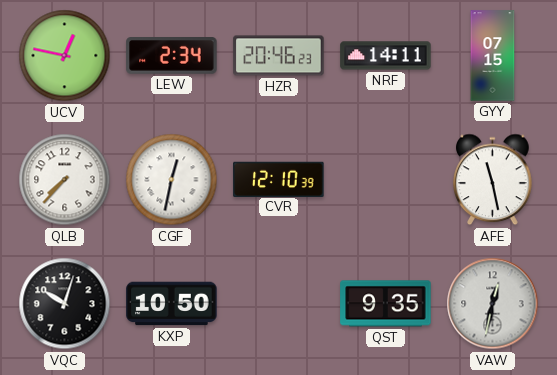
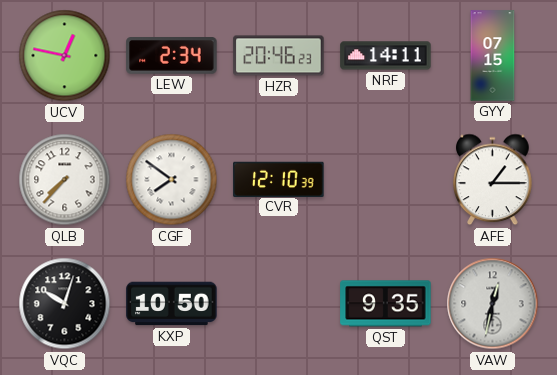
CGF: 12:32 -> 7:51 (172, 180)
AFE: 11:28 -> 1:15 (493, 180)
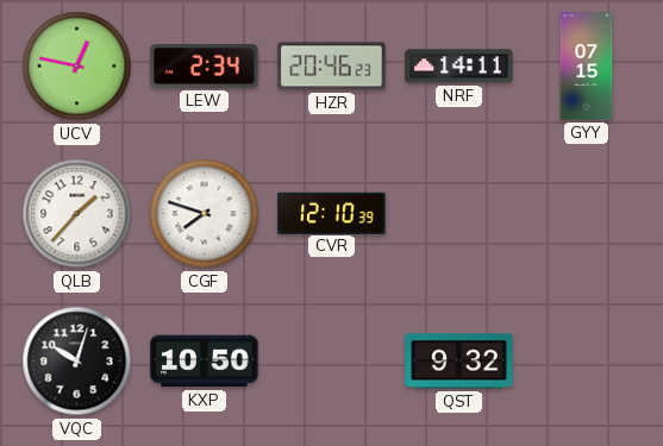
QLB: 7:37 -> 1:37 (77, 214)
CGF: 7:51 -> 7:48 (205, 214)
AFE: 1:15 -> none (493, 180)
QST: 9:35 -> 9:32 (459, 362)
VAW: 12:32 -> none (493, 304)
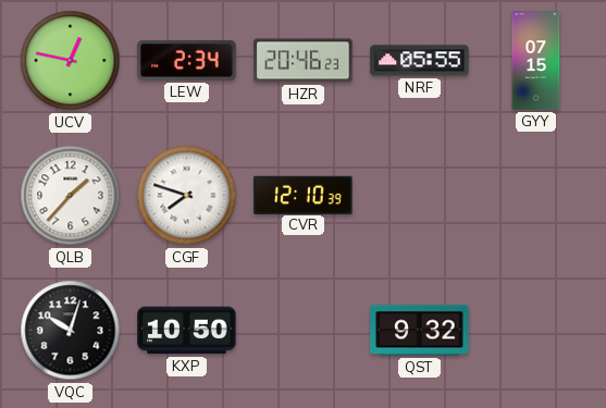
NRF: 14:11 -> 05:55 (420, 61)
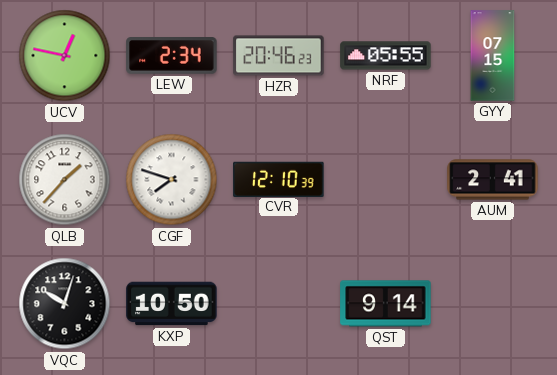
AUM: none -> 2:41 (493, 180)
QST: 9:32 -> 9:14 (386, 304)
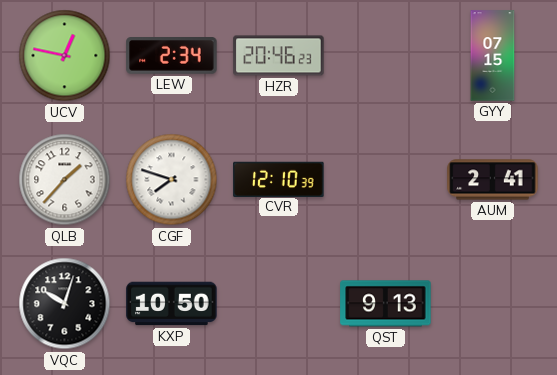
NRF: 05:55 -> none (386, 56)
QST: 9:14 -> 9:13 (386, 304)
